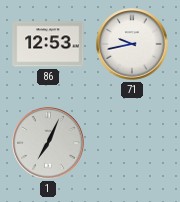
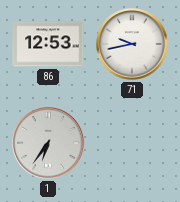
1: 7:04 -> 6:36 (48, 143)
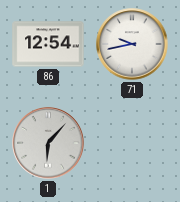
86: 12:53 -> 12:54 (48, 44)
1: 6:36 -> 6:07 (48, 143)
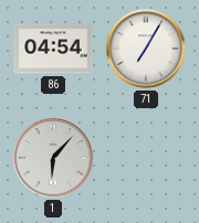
86: 12:54 -> 04:54 (53, 49)
71: 9:43 -> 7:05 (146, 49)
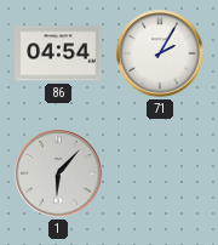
71: 7:05 -> 2:05 (160, 53)
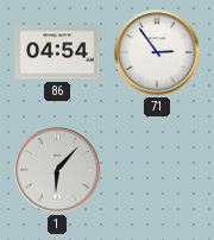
71: 2:05 -> 2:54 (157, 52)
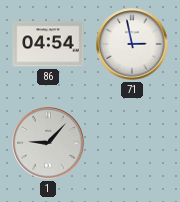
71: 2:54 -> 2:58 (132, 44)
1: 6:07 -> 9:07 (48, 143)
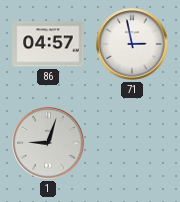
86: 04:54 -> 04:57 (48, 44)
1: 9:07 -> 9:03 (48, 143)
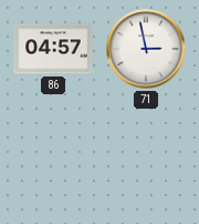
1: 9:03 -> none (48, 143)
